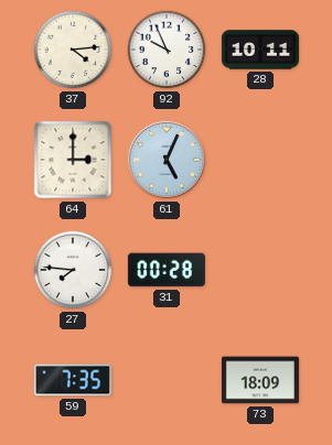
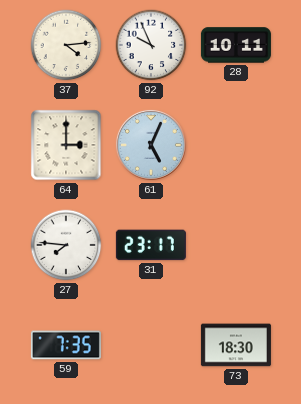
31: 00:28 -> 23:17 (151, 245)
73: 18:09 -> 18:30 (236, 345)
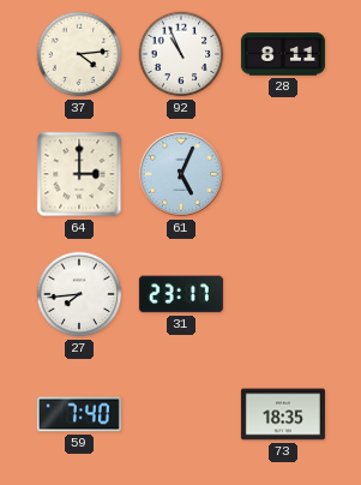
92: 9:56 -> 10:56 (181, 54)
28: 10:11 -> 8:11 (283, 54)
27: 7:46 -> 7:44 (79, 294)
59: 7:35 -> 7:40 (79, 414)
73: 18:30 -> 18:35 (283, 414)
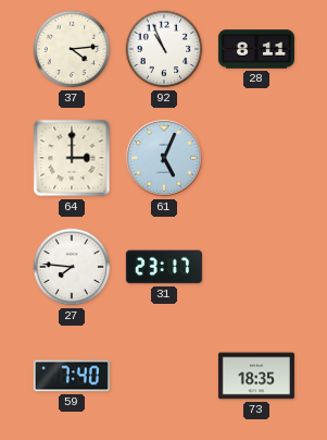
27: 7:44 -> 7:46 (72, 267)
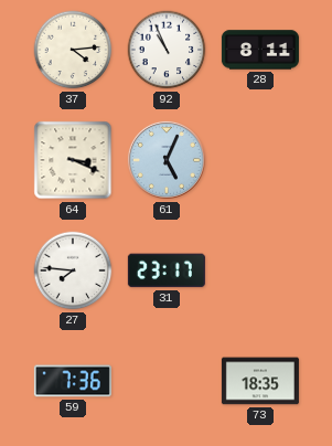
64: 3:00 -> 3:19 (73, 160)
59: 7:40 -> 7:36 (73, 381)
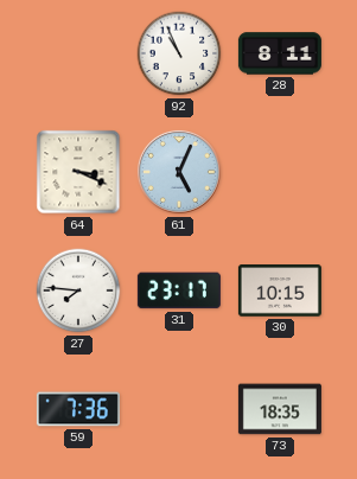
37: 4:14 -> none (73, 50)
30: none -> 10:15 (280, 290)
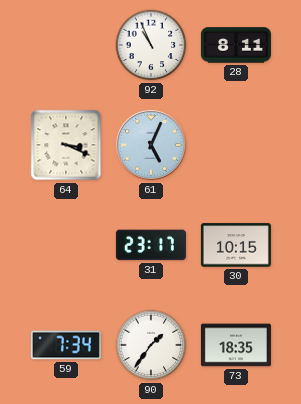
27: 7:46 -> none (78, 290)
59: 7:36 -> 7:34 (66, 345)
90: none -> 1:36 (151, 345)
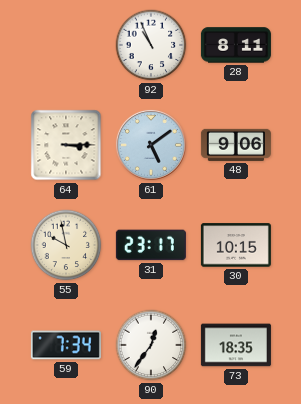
64: 3:19 -> 3:15 (66, 145)
61: 5:04 -> 5:09 (151, 145)
48: none -> 9:06 (236, 145)
55: none -> 9:58 (66, 245)
90: 1:36 -> 12:36 (151, 345)
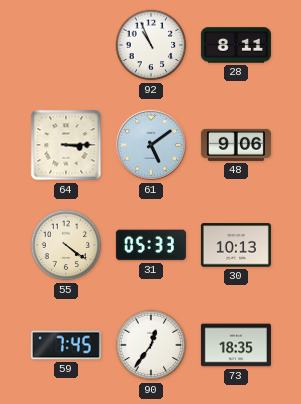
55: 9:58 -> 4:21 (66, 245)
31: 23:17 -> 05:33 (151, 245)
30: 10:15 -> 10:13 (236, 245)
59: 7:34 -> 7:45 (66, 345)
